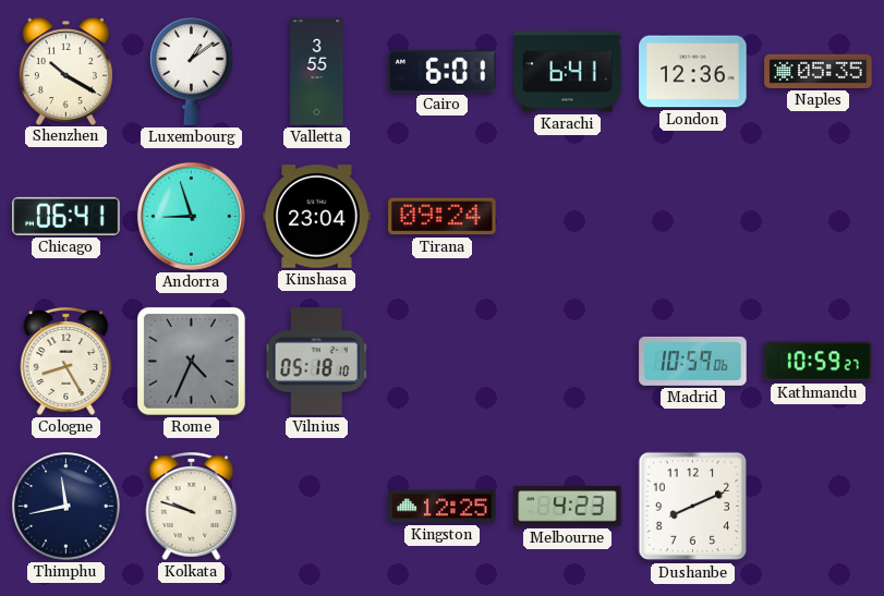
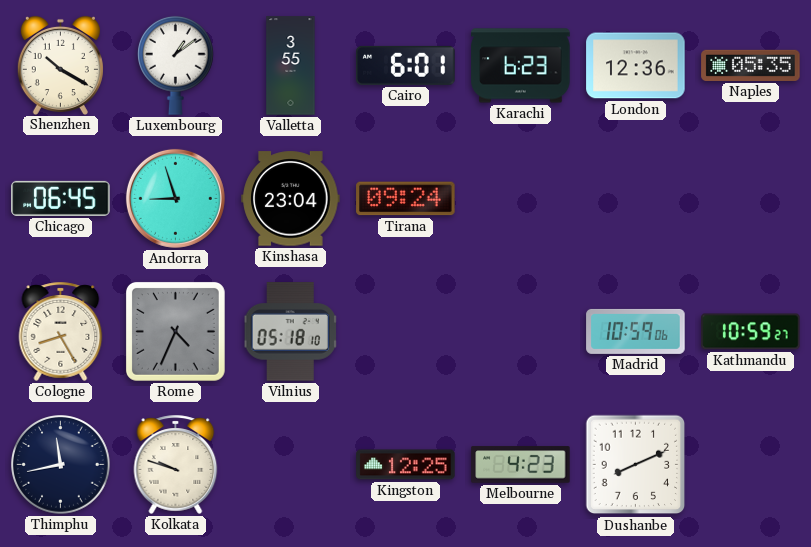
Karachi: 6:41 -> 6:23 (521, 66)
Chicago: 06:41 -> 06:45 (61, 198)
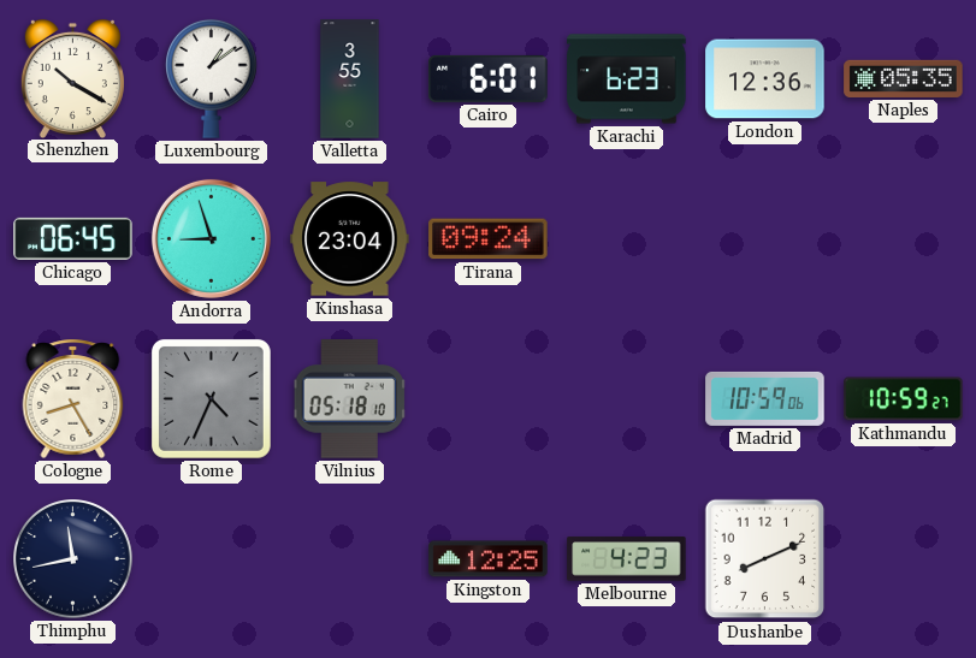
Kolkata: 9:48 -> none (176, 464)
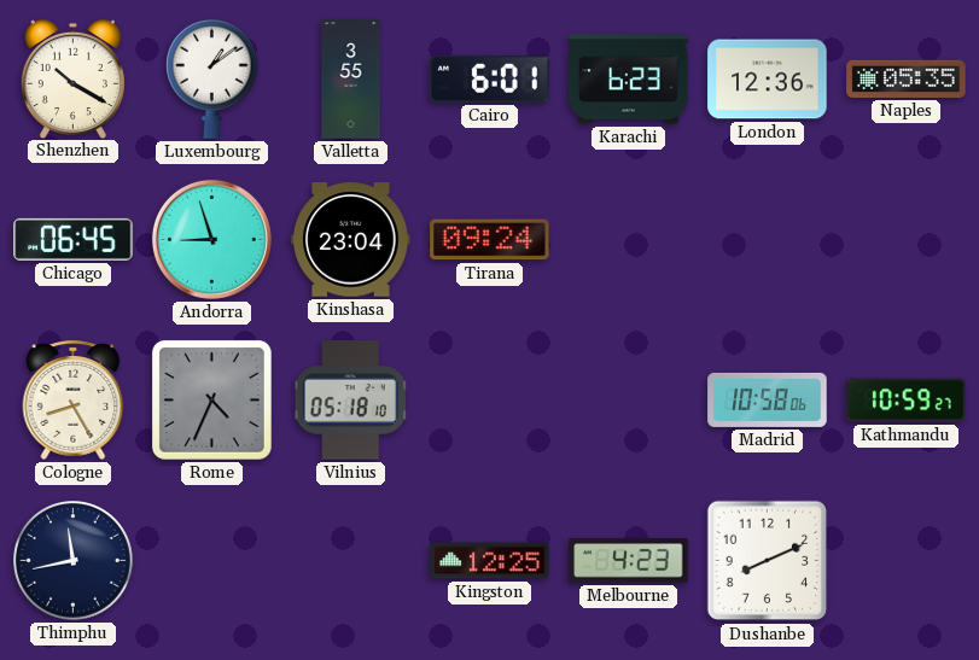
Madrid: 10:59 -> 10:58 (768, 399)
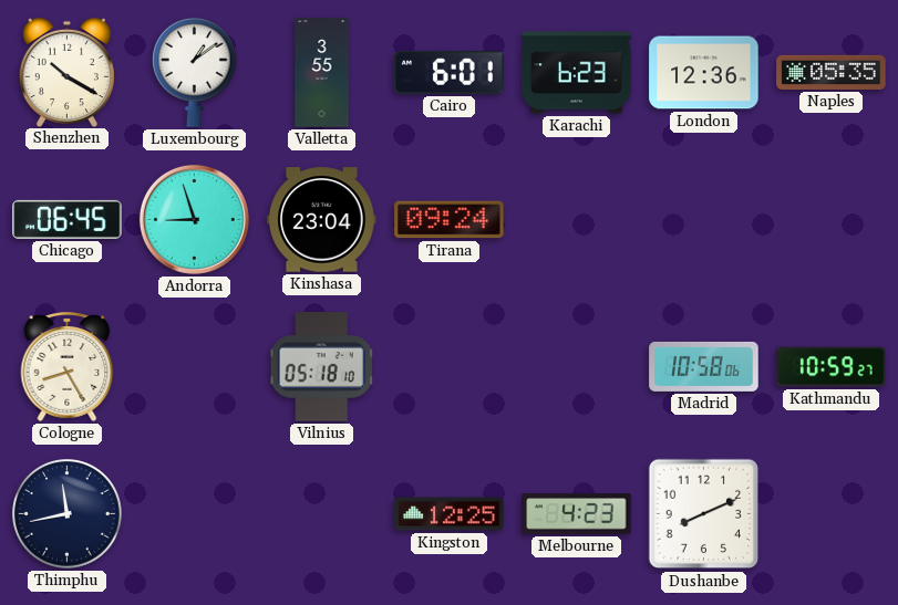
Rome: 4:34 -> none (211, 399)
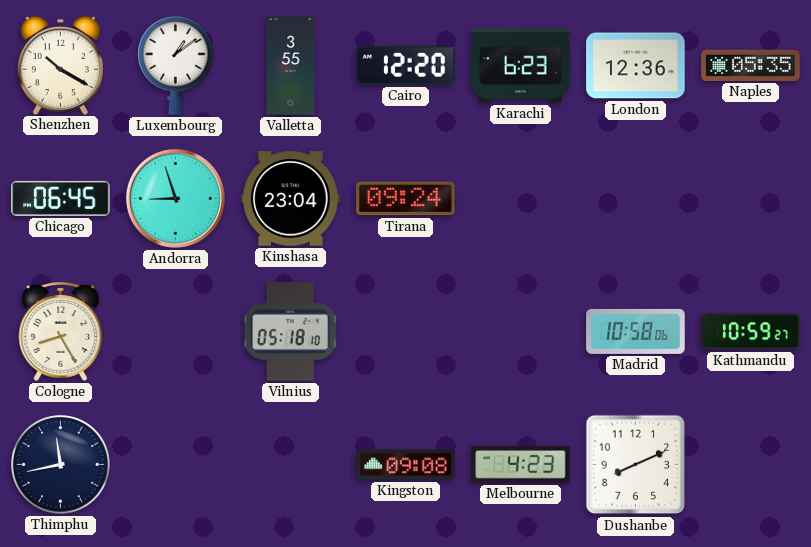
Cairo: 6:01 -> 12:20 (406, 65)
Kingston: 12:25 -> 09:08 (406, 465)
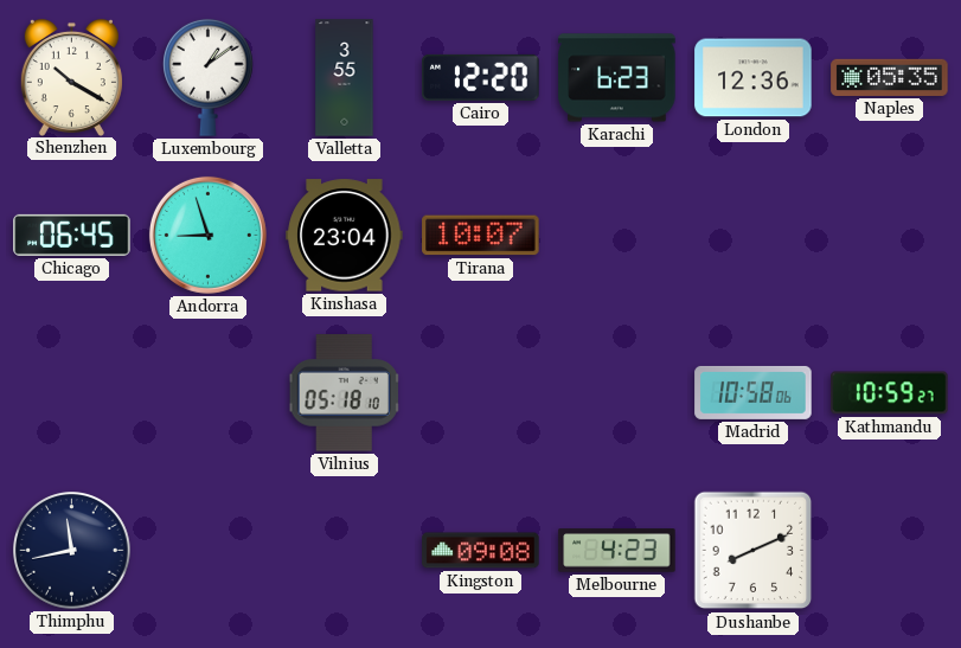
Tirana: 09:24 -> 10:07 (481, 236)
Cologne: 8:25 -> none (61, 331)
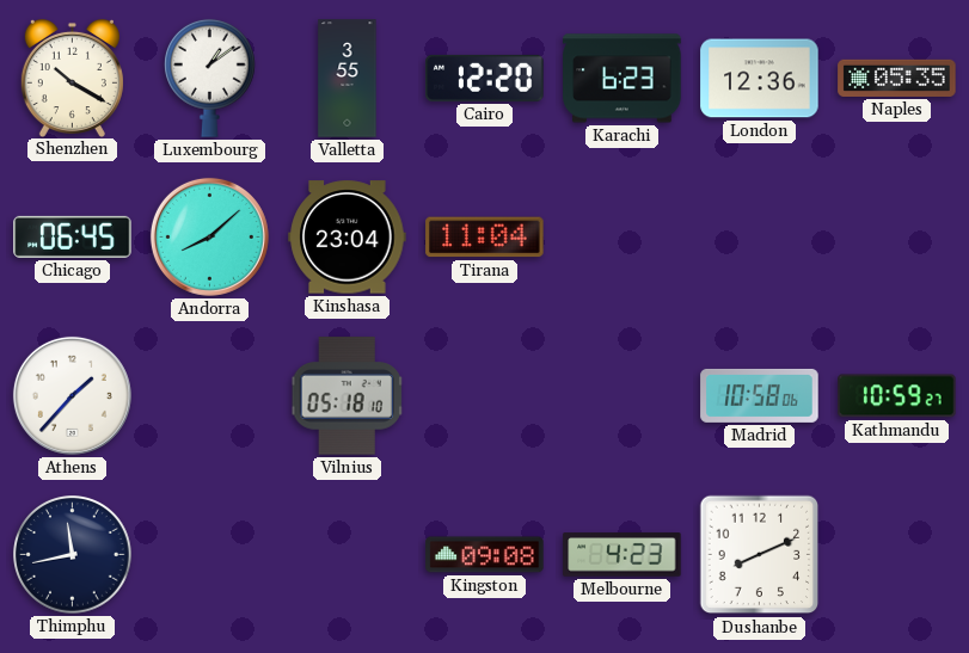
Andorra: 8:57 -> 8:08 (209, 236)
Tirana: 10:07 -> 11:04 (485, 238)
Athens: none -> 1:37 (72, 395)
